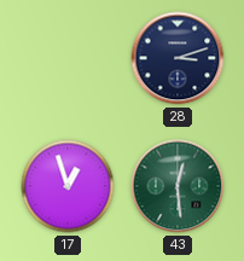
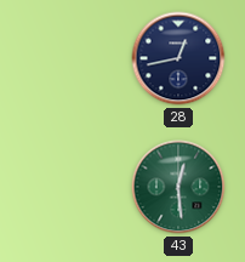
28: 3:12 -> 12:43 (178, 58)
17: 12:57 -> none (68, 186)
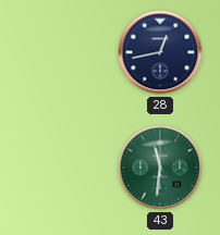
43: 12:29 -> 11:31 (160, 168)
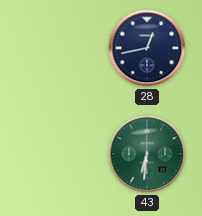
43: 11:31 -> 6:31 (147, 154)
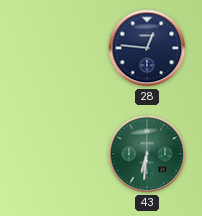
28: 12:43 -> 12:46 (147, 48)
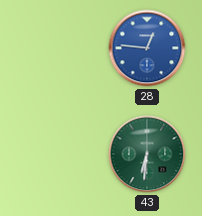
28 dial: navy -> blue (147, 48)
